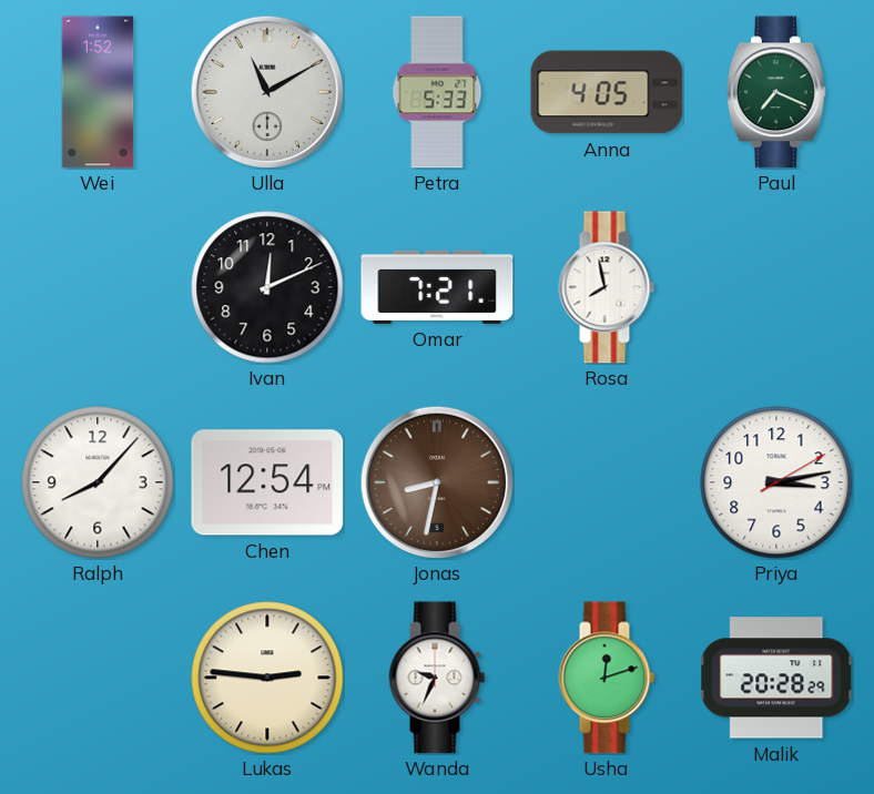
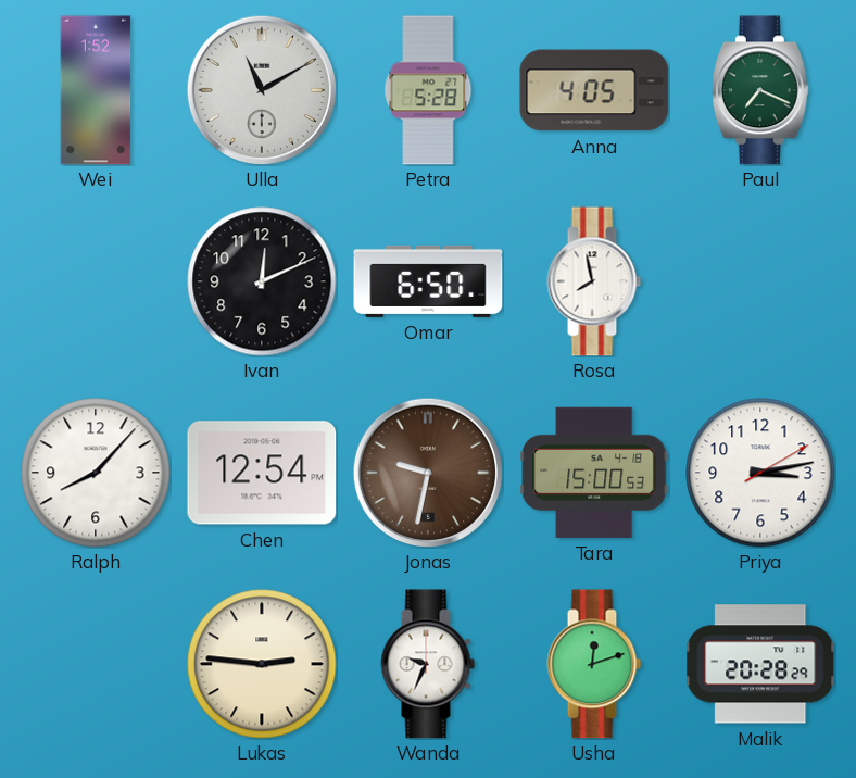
Petra: 5:33 -> 5:28 (428, 90)
Omar: 7:21 -> 6:50 (428, 281)
Jonas: 8:32 -> 9:32 (427, 472)
Tara: none -> 15:00 (594, 473)
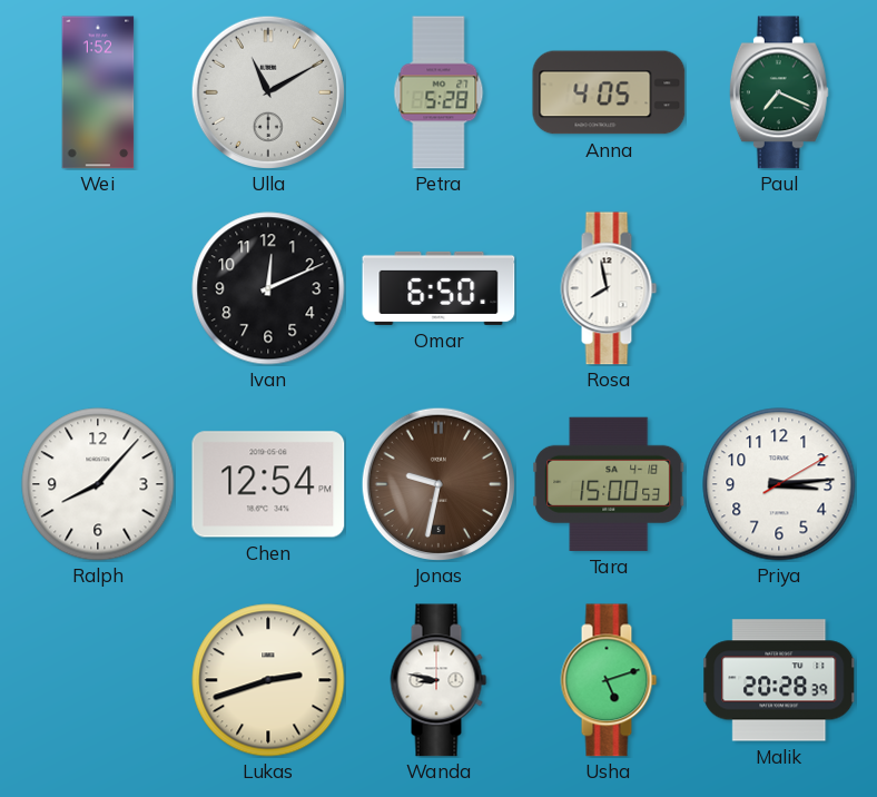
Priya: 3:13 -> 3:14 (779, 484)
Lukas: 2:46 -> 2:42 (268, 680)
Wanda: 9:34 -> 8:47 (438, 680)
Usha: 12:12 -> 5:12 (609, 680)
Malik: 20:28:29 -> 20:28:39 (779, 680)
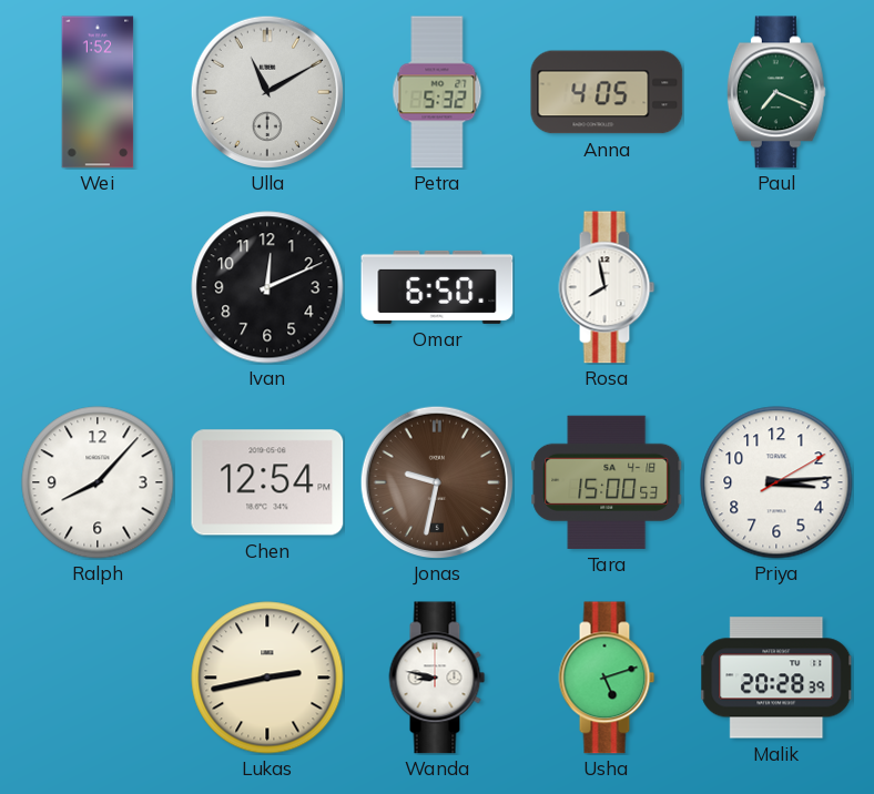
Petra: 5:28 -> 5:32 (437, 92)
Lukas: 2:42 -> 2:43 (267, 678)
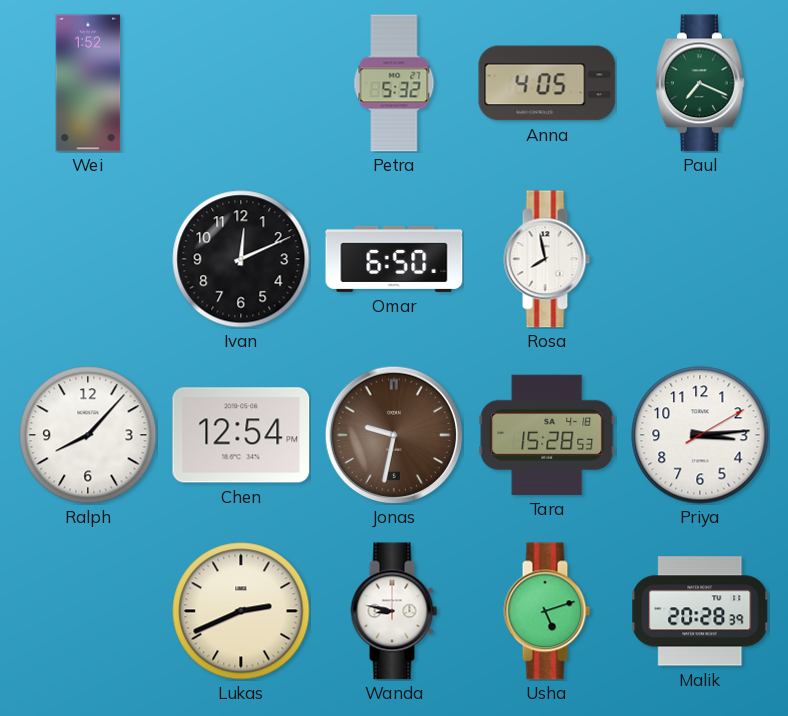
Ulla: 11:10 -> none (266, 91)
Tara: 15:00 -> 15:28 (547, 435)
Lukas: 2:43 -> 2:41 (241, 611)
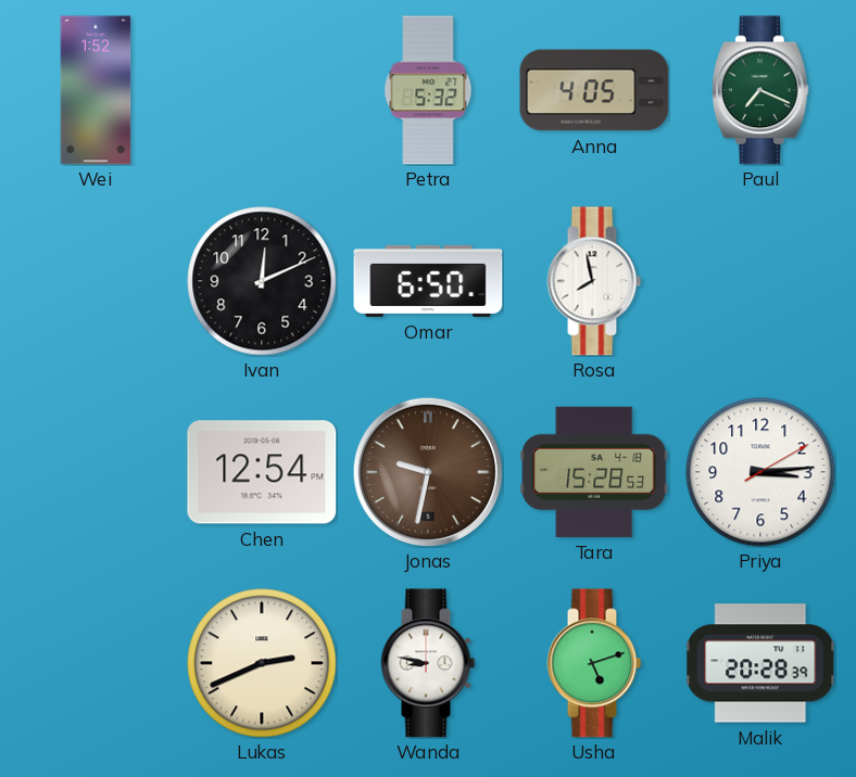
Ralph: 8:07 -> none (88, 435)
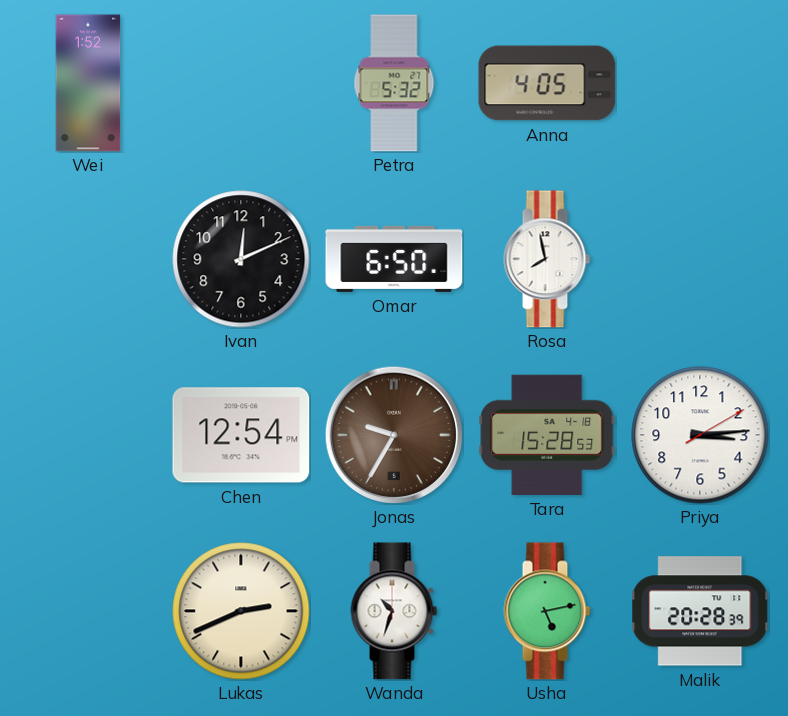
Paul: 7:19 -> none (760, 90)
Jonas: 9:32 -> 9:35 (393, 434)
Wanda: 8:47 -> 10:33 (394, 611)
Usha: 5:12 -> 5:13 (547, 611)
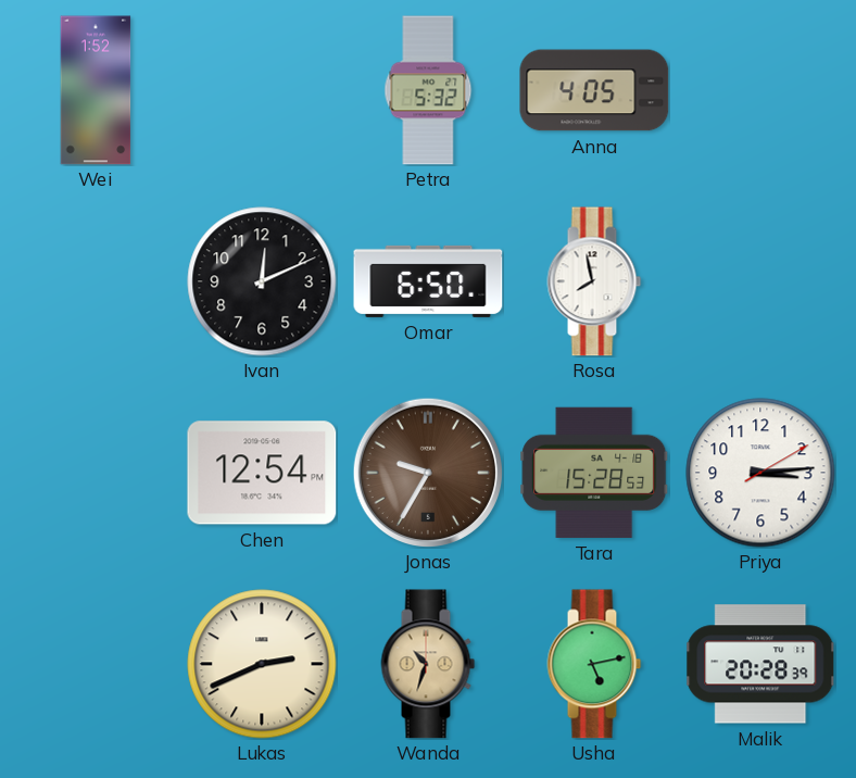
Wanda dial: white -> champagne (428, 664)
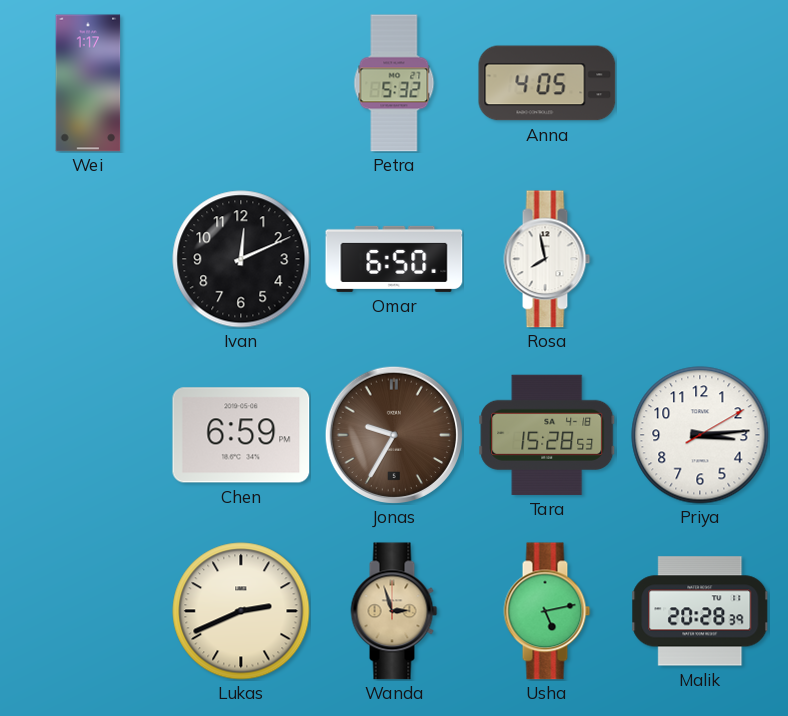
Wei: 1:52 -> 1:17 (88, 83)
Chen: 12:54 -> 6:59 (241, 435)
Wanda: 10:33 -> 2:57 (394, 611)
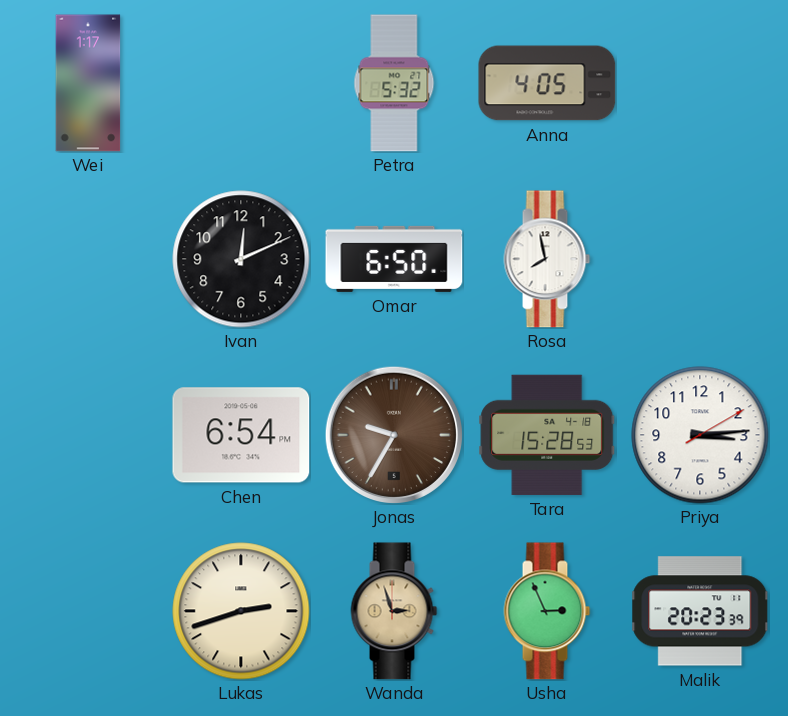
Chen: 6:59 -> 6:54 (241, 435)
Lukas: 2:41 -> 2:42 (241, 611)
Usha: 5:13 -> 2:56 (547, 611)
Malik: 20:28 -> 20:23 (700, 611)
